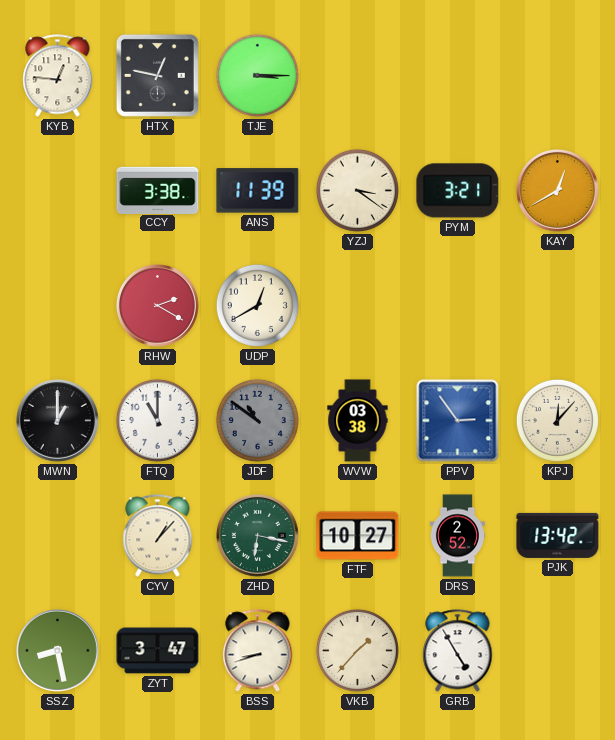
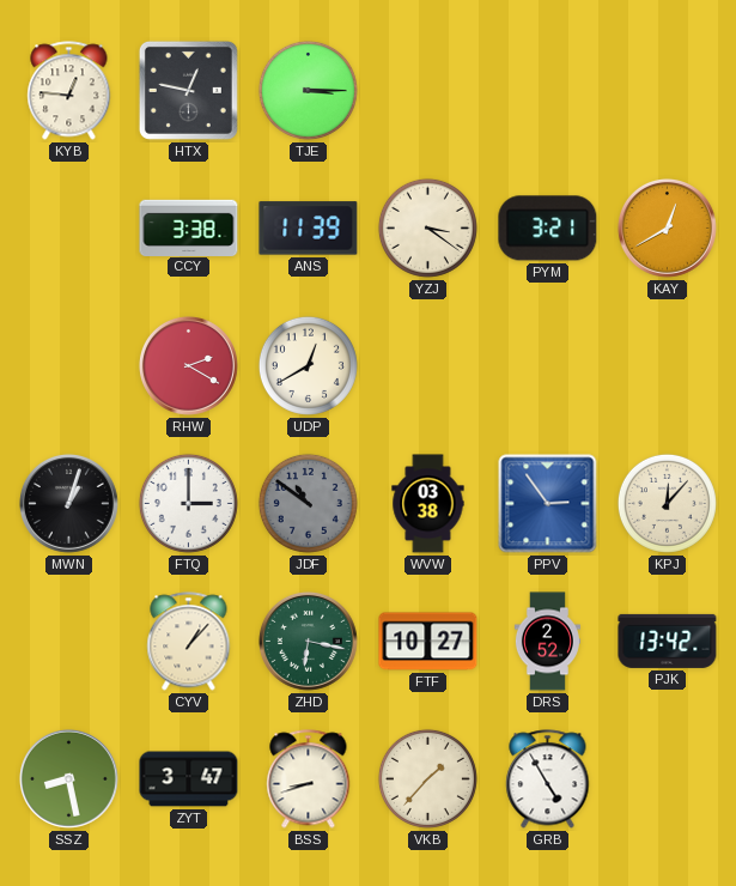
MWN: 1:00 -> 1:03 (68, 503)
FTQ: 11:00 -> 3:00 (188, 503)
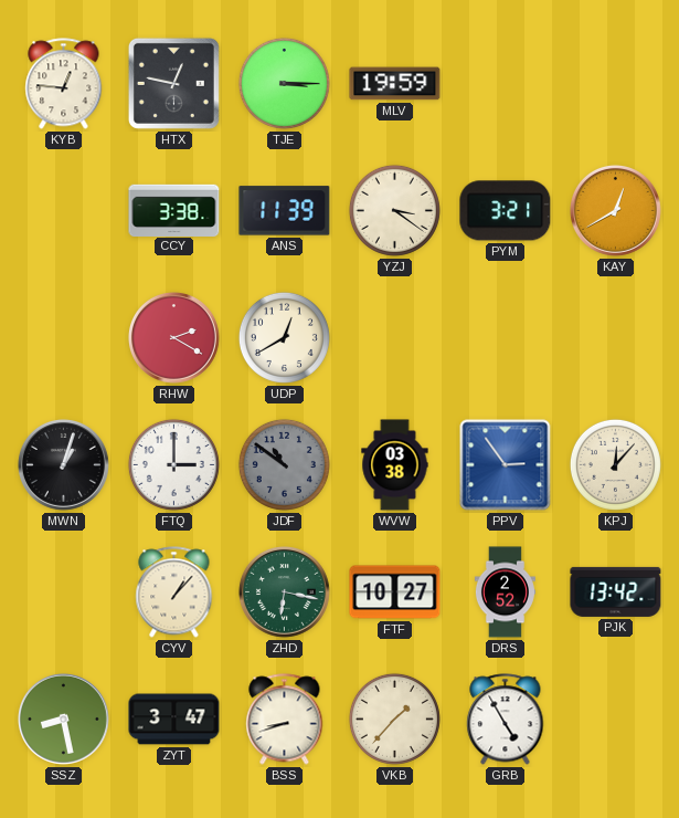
MLV: none -> 19:59 (395, 84)
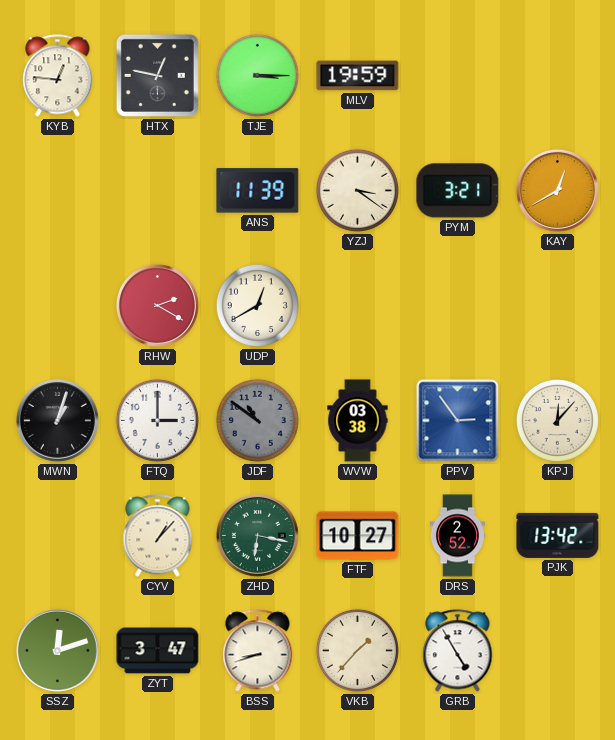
CCY: 3:38 -> none (174, 210)
SSZ: 8:28 -> 12:12 (57, 650)
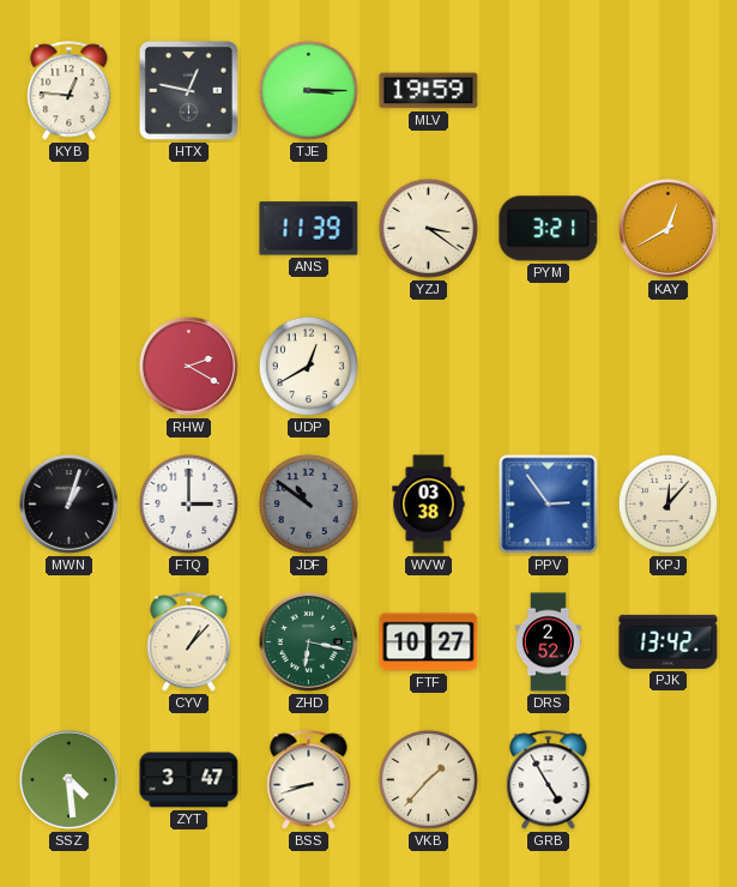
SSZ: 12:12 -> 4:29 (68, 779)
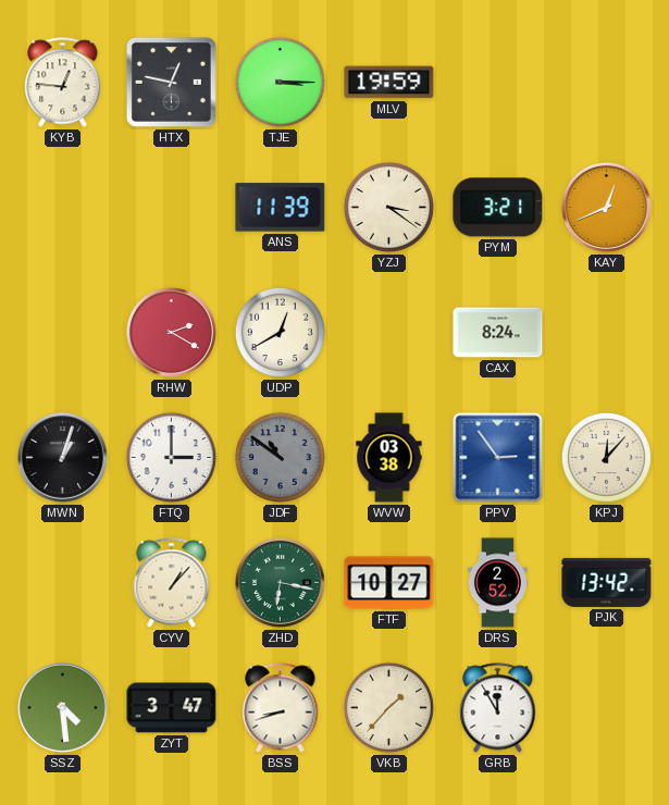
KAY: 12:40 -> 12:41 (606, 207)
CAX: none -> 8:24 (498, 333)
GRB: 4:55 -> 11:55 (498, 708)
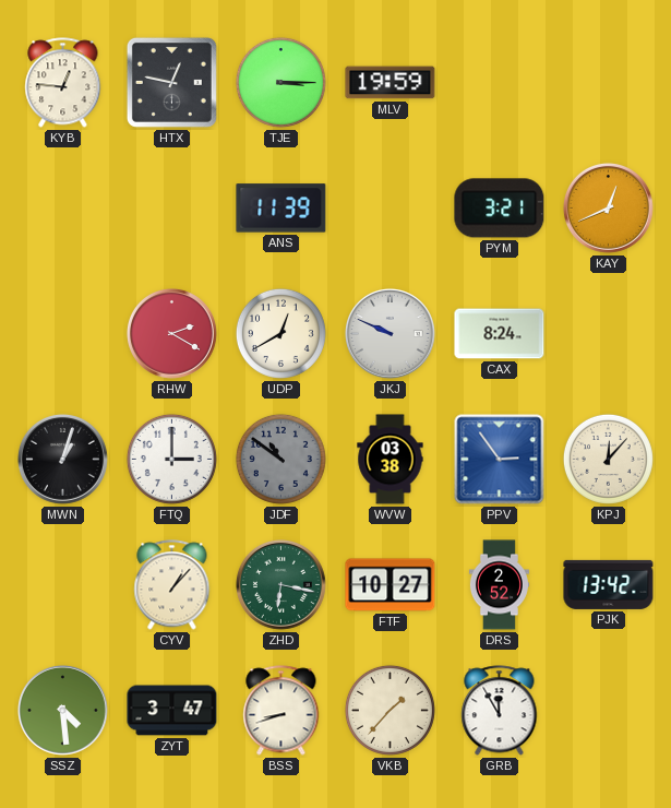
YZJ: 3:21 -> none (388, 207)
JKJ: none -> 9:49 (390, 333)
